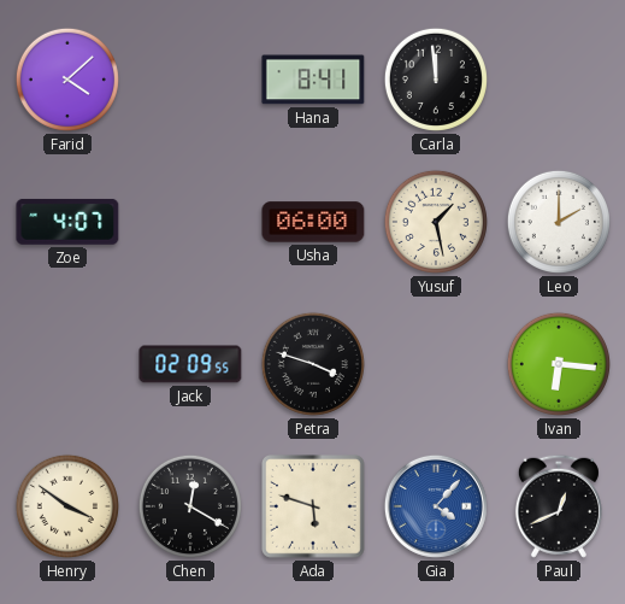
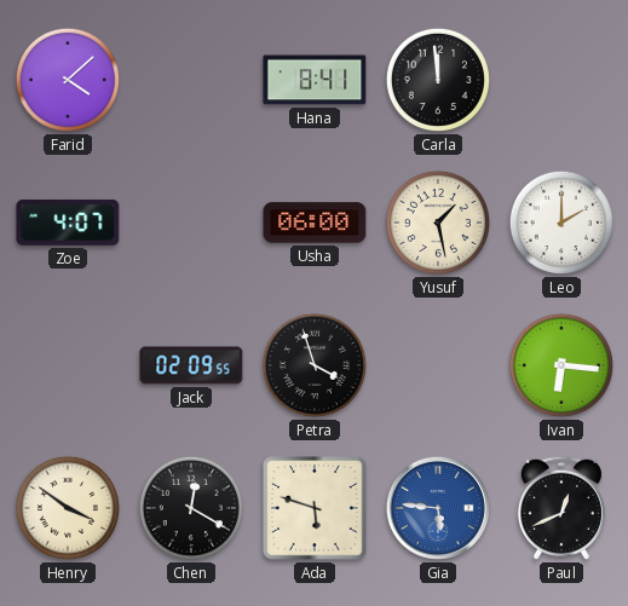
Petra: 3:48 -> 3:57 (315, 365)
Gia: 4:07 -> 5:46 (438, 508)
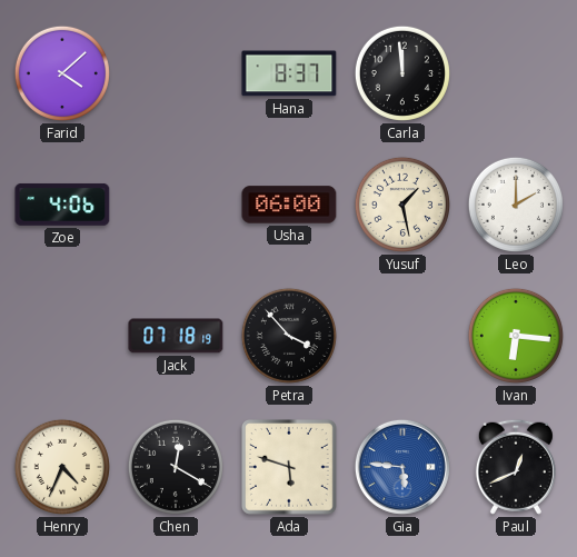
Hana: 8:41 -> 8:37 (289, 73)
Zoe: 4:07 -> 4:06 (62, 205)
Jack: 02:09 -> 07:18 (176, 336)
Petra: 3:57 -> 3:53 (289, 336)
Henry: 3:51 -> 4:34 (62, 467)
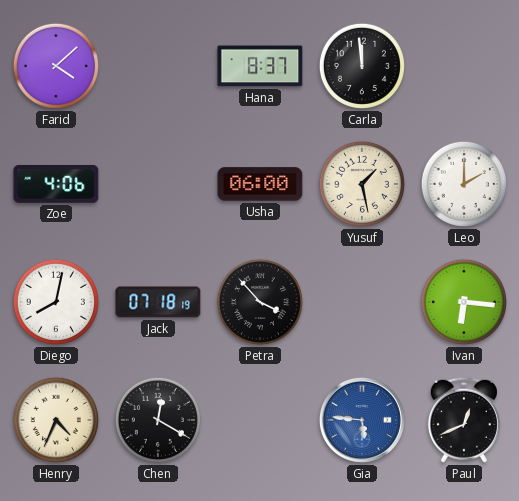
Diego: none -> 8:02 (56, 302)
Ada: 5:48 -> none (290, 468)
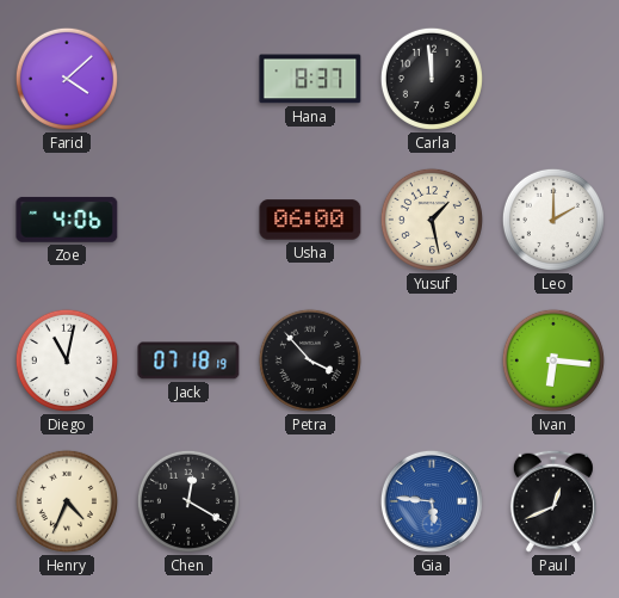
Diego: 8:02 -> 11:02 (67, 360)
